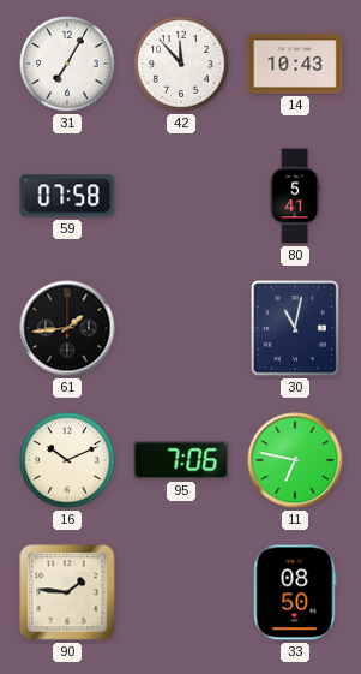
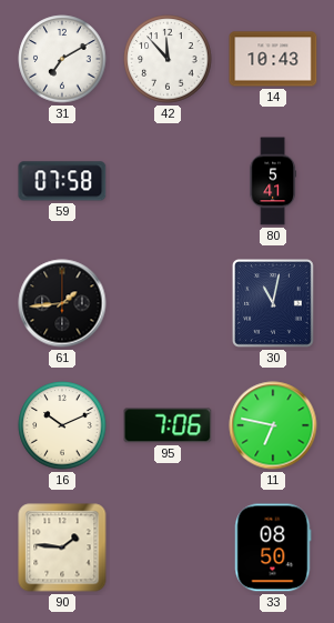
31: 7:05 -> 7:10 (62, 59)
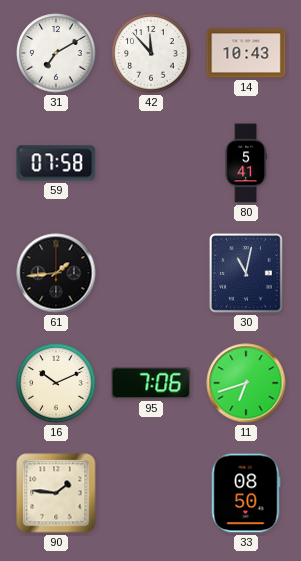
11: 6:47 -> 6:42 (246, 383)
